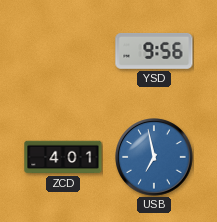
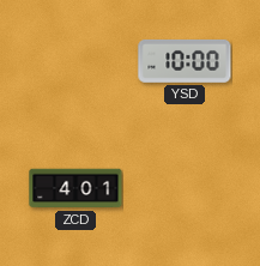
YSD: 9:56 -> 10:00 (185, 61)
USB: 6:58 -> none (154, 157)
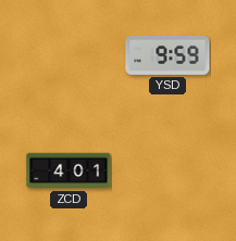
YSD: 10:00 -> 9:59 (167, 55)
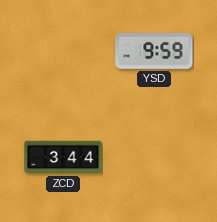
ZCD: 4:01 -> 3:44 (63, 157)
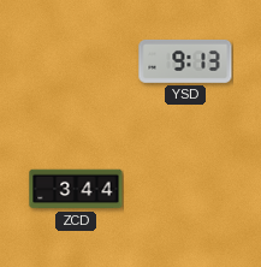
YSD: 9:59 -> 9:13 (185, 61)
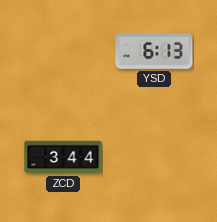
YSD: 9:13 -> 6:13 (154, 51)
